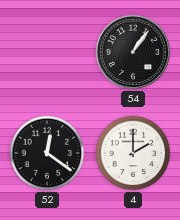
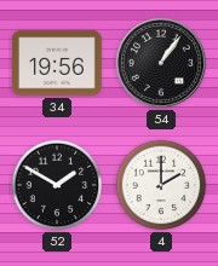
34: none -> 19:56 (58, 63)
52: 12:21 -> 1:50 (57, 185)
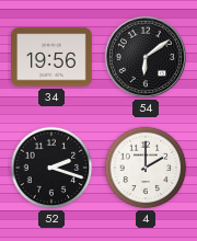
54: 1:06 -> 6:09 (146, 57)
52: 1:50 -> 2:18 (51, 168)
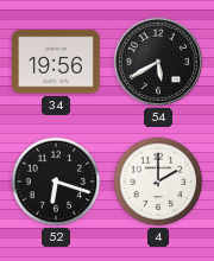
54: 6:09 -> 5:40 (158, 62)
52: 2:18 -> 6:18 (56, 182)
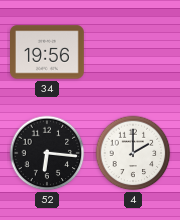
54: 5:40 -> none (158, 62)
52: 6:18 -> 6:16 (47, 153)
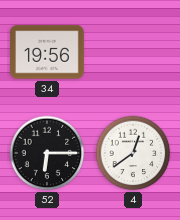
52: 6:16 -> 6:15 (47, 153)
4: 2:00 -> 12:39 (133, 153)
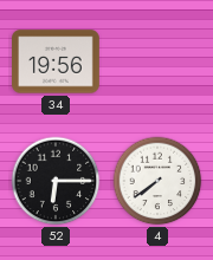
4: 12:39 -> 7:39 (157, 181)
